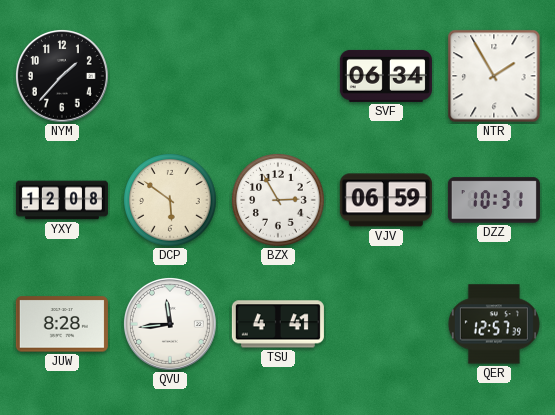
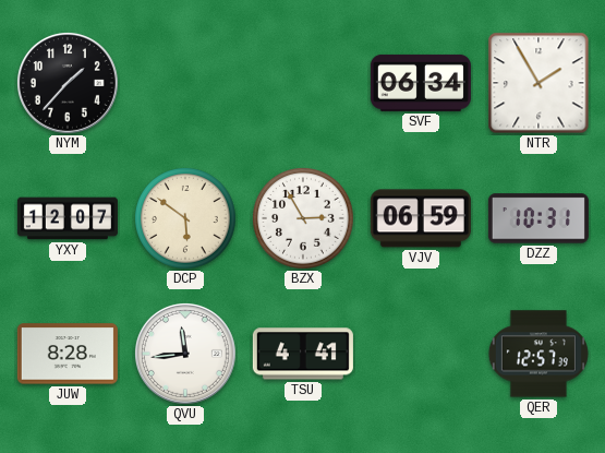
YXY: 12:08 -> 12:07 (68, 218)
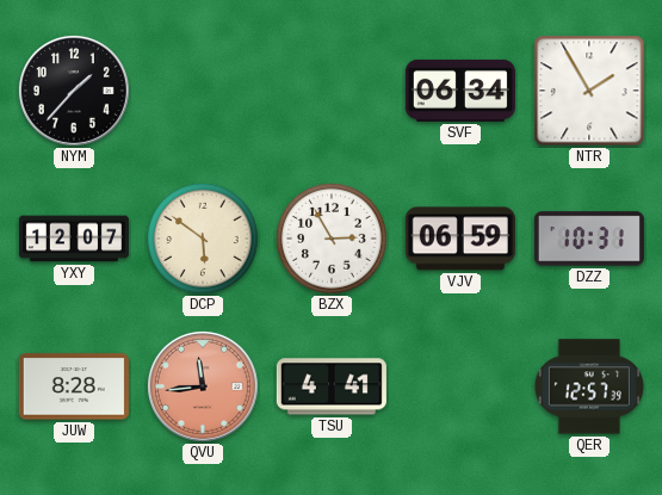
QVU dial: white -> salmon (203, 386)
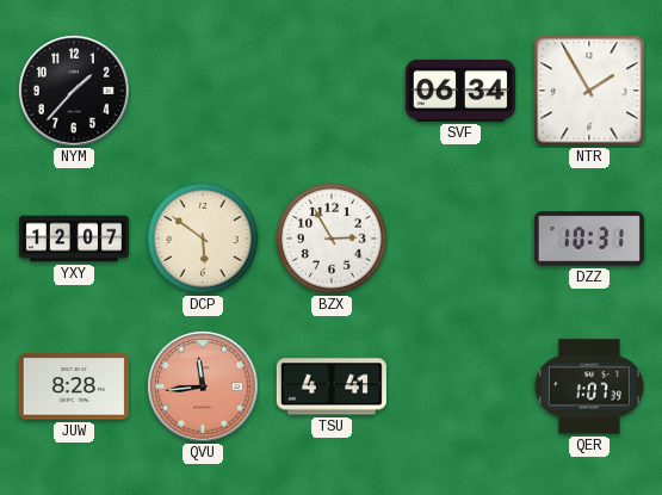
VJV: 06:59 -> none (460, 239)
QER: 12:57 -> 1:07 (589, 386)
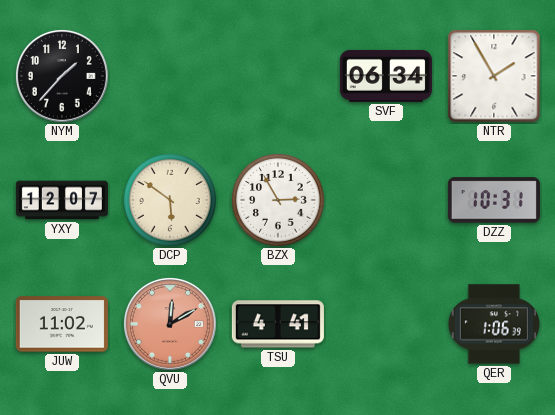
JUW: 8:28 -> 11:02 (62, 324)
QVU: 11:44 -> 12:10 (170, 324)
QER: 1:07 -> 1:06 (494, 324)
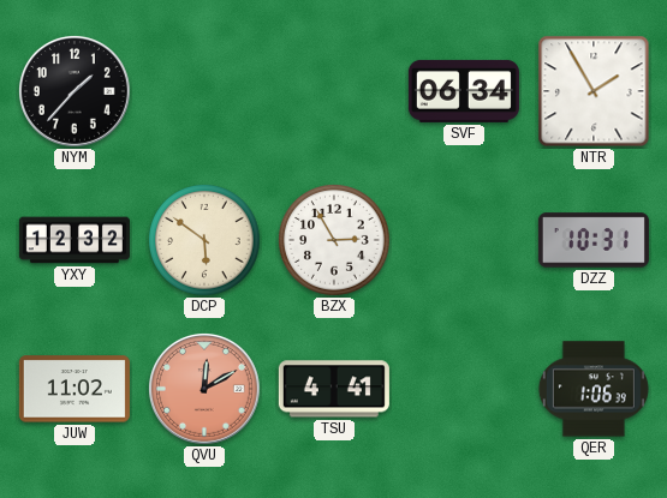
YXY: 12:07 -> 12:32 (75, 240)
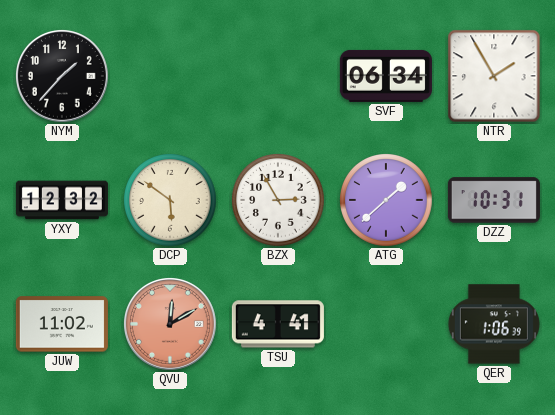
ATG: none -> 1:38 (387, 201)
